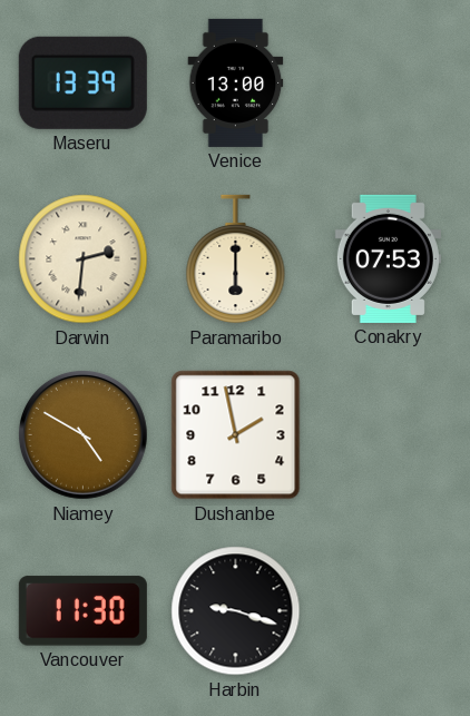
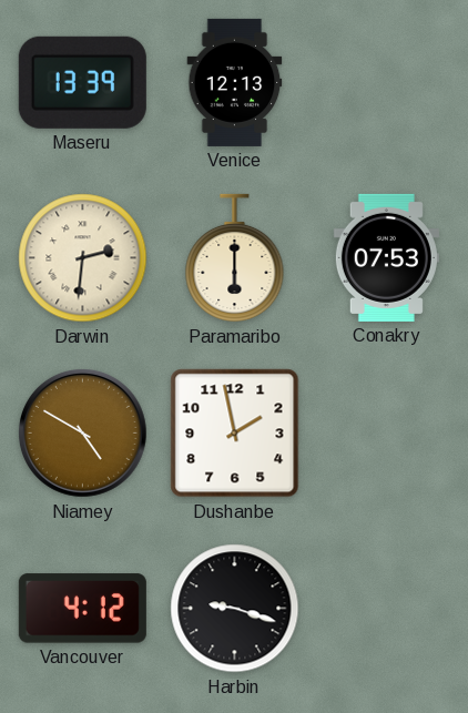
Venice: 13:00 -> 12:13 (235, 82)
Vancouver: 11:30 -> 4:12 (82, 609)
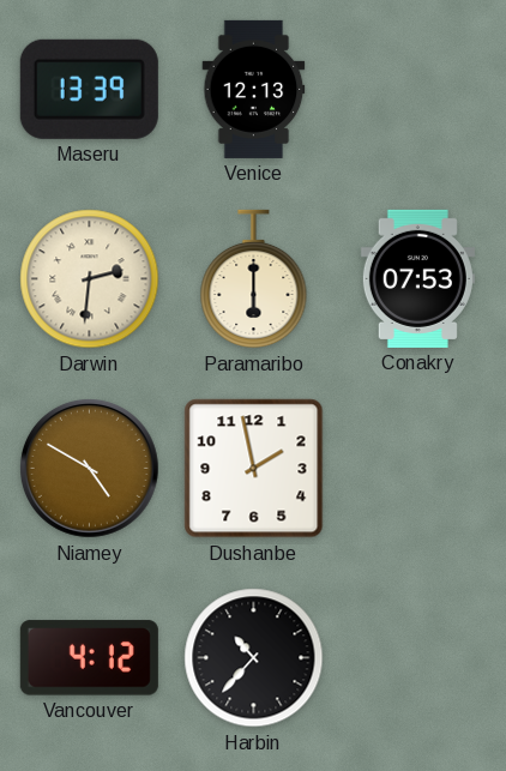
Harbin: 9:18 -> 10:37 (254, 658)
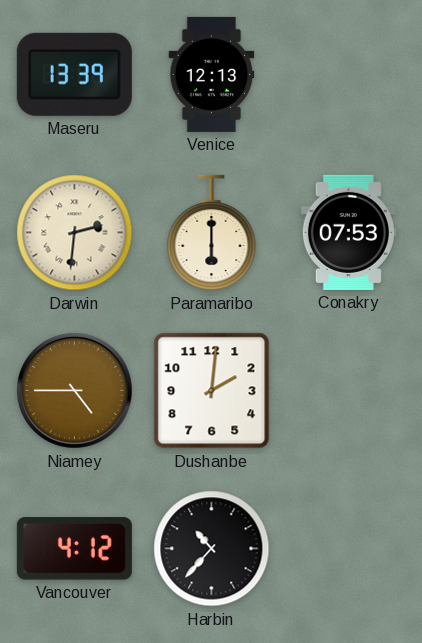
Niamey: 4:50 -> 4:45 (74, 390)
Dushanbe: 1:58 -> 2:01 (212, 391)
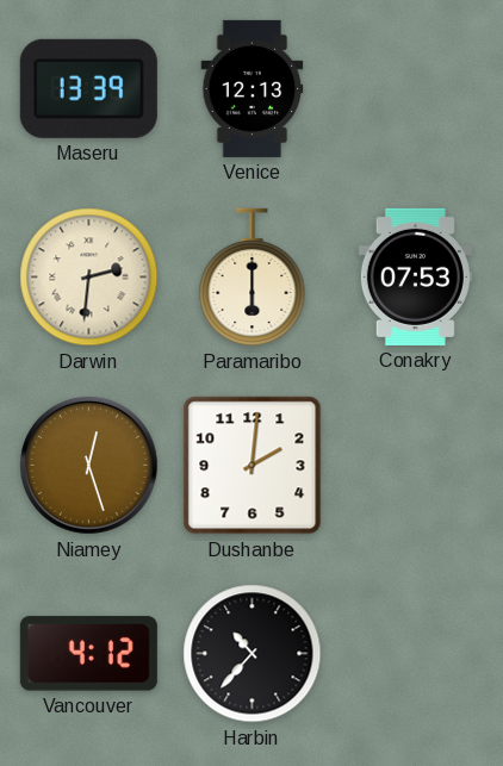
Niamey: 4:45 -> 12:27 (88, 465)
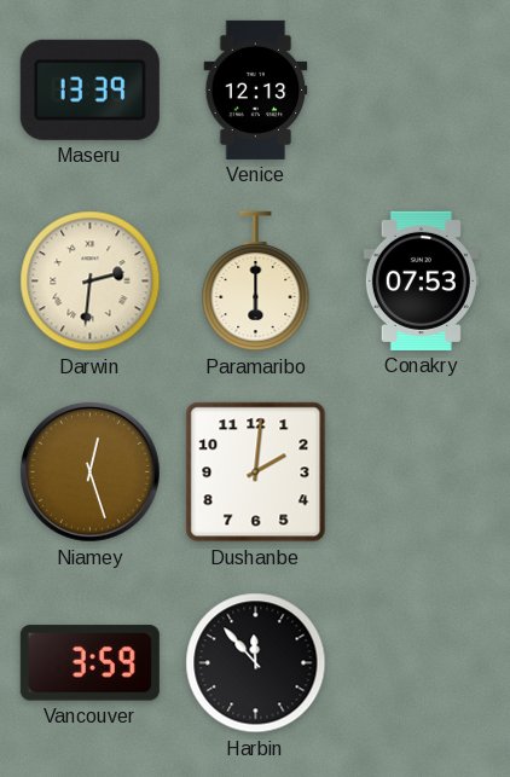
Vancouver: 4:12 -> 3:59 (89, 663)
Harbin: 10:37 -> 11:53 (256, 663)
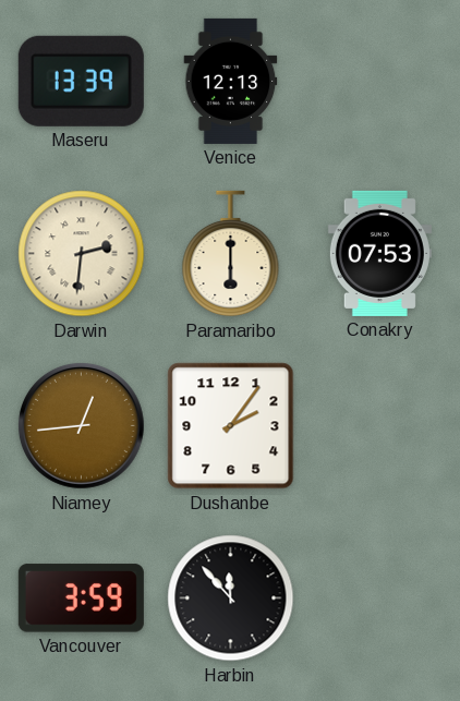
Niamey: 12:27 -> 12:44 (81, 425)
Dushanbe: 2:01 -> 2:06 (231, 426)
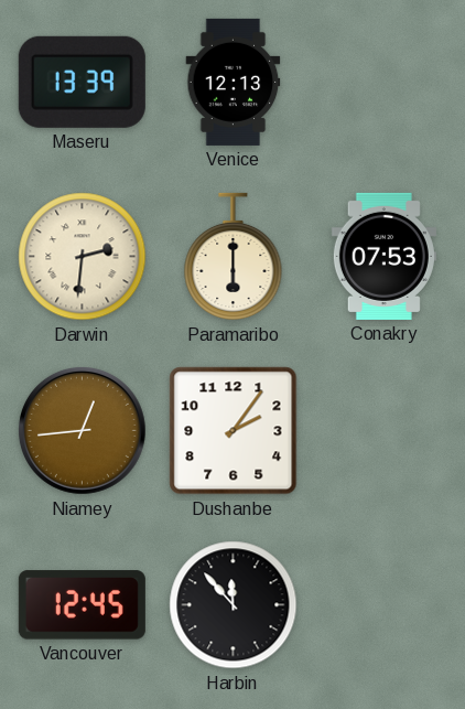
Vancouver: 3:59 -> 12:45 (82, 605)
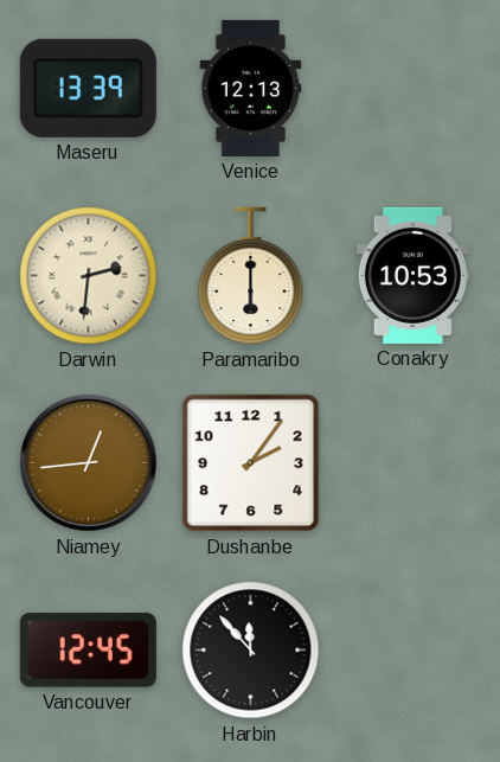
Conakry: 07:53 -> 10:53 (412, 275)
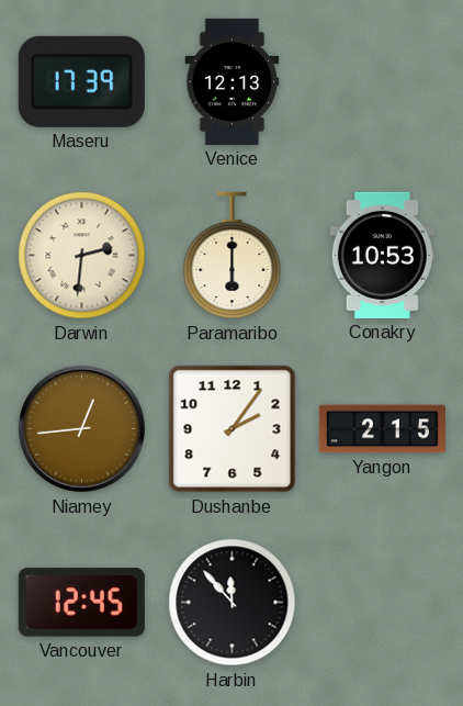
Maseru: 13:39 -> 17:39 (81, 81)
Yangon: none -> 2:15 (382, 429)
